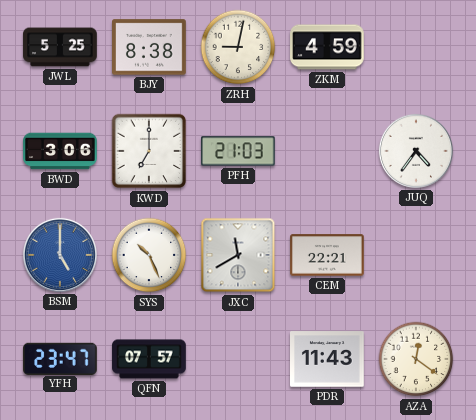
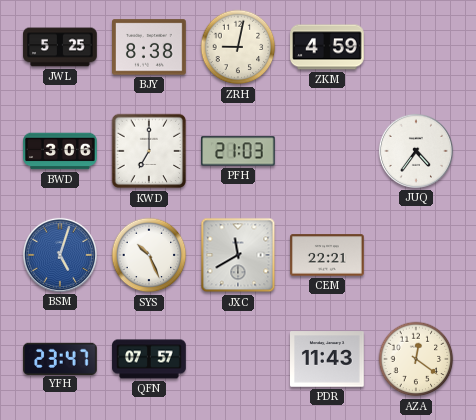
BSM: 5:00 -> 5:03 (60, 255)
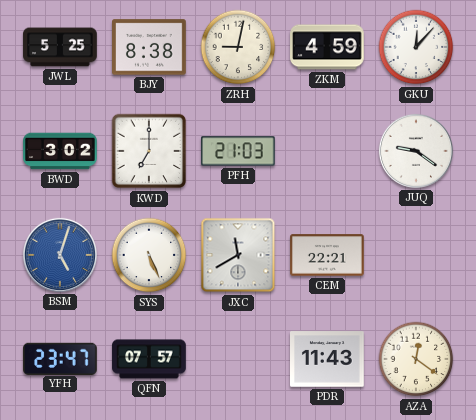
GKU: none -> 12:07 (416, 47)
BWD: 3:06 -> 3:02 (60, 151)
JUQ: 4:36 -> 9:21 (416, 151)
SYS: 10:26 -> 5:26 (149, 255)
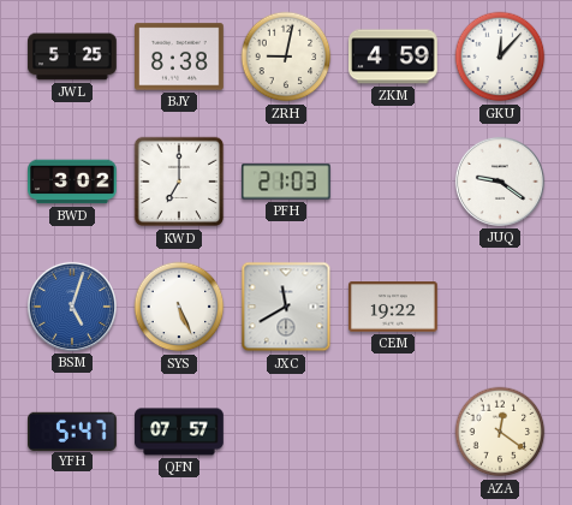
CEM: 22:21 -> 19:22 (393, 307)
YFH: 23:47 -> 5:47 (73, 430)
PDR: 11:43 -> none (327, 359)
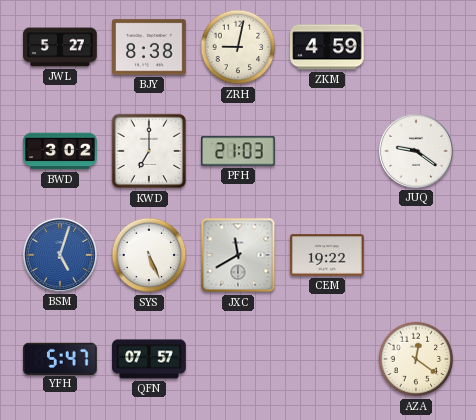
JWL: 5:25 -> 5:27 (60, 47)
GKU: 12:07 -> none (500, 57)
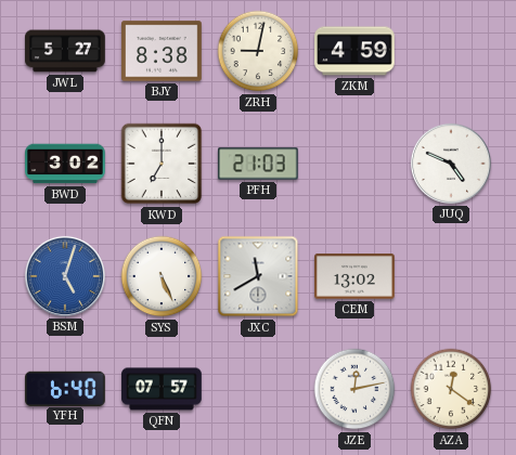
JUQ: 9:21 -> 4:49 (451, 164)
CEM: 19:22 -> 13:02 (354, 276)
YFH: 5:47 -> 6:40 (66, 388)
JZE: none -> 12:13 (354, 389)
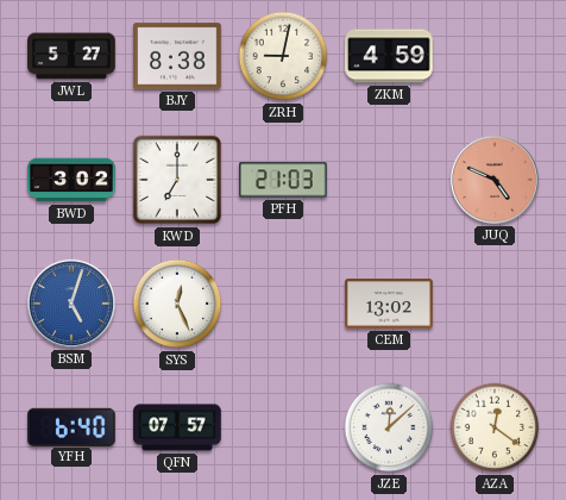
JUQ dial: white -> salmon (495, 180)
SYS: 5:26 -> 12:26 (177, 304)
JXC: 11:40 -> none (258, 276)
JZE: 12:13 -> 12:08 (389, 427)
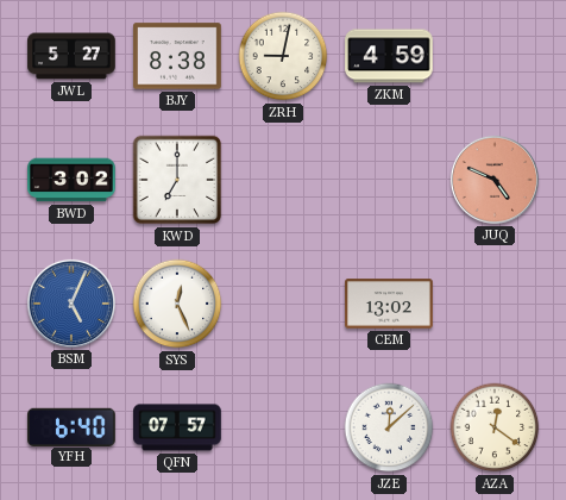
PFH: 21:03 -> none (284, 180)
BSM: 5:03 -> 5:04 (71, 304)
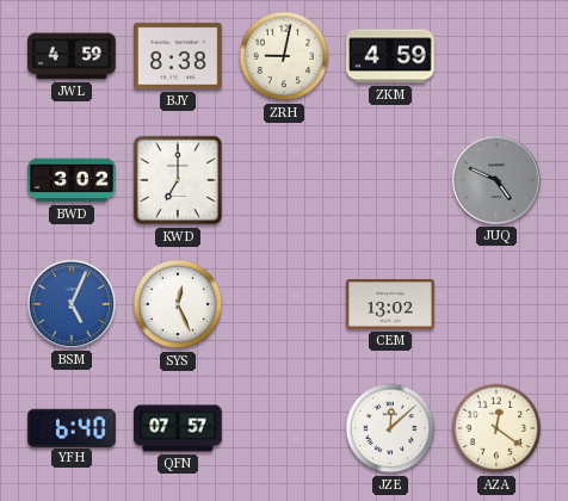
JWL: 5:27 -> 4:59 (72, 56)
JUQ dial: salmon -> grey (496, 180)
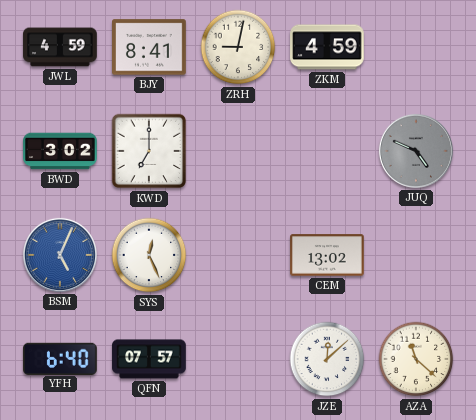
BJY: 8:38 -> 8:41 (149, 47)
AZA: 12:21 -> 11:22 (416, 359)
